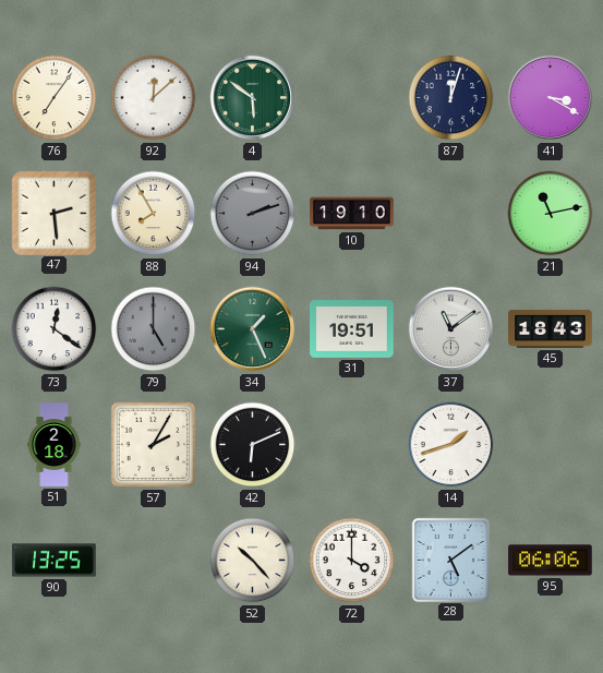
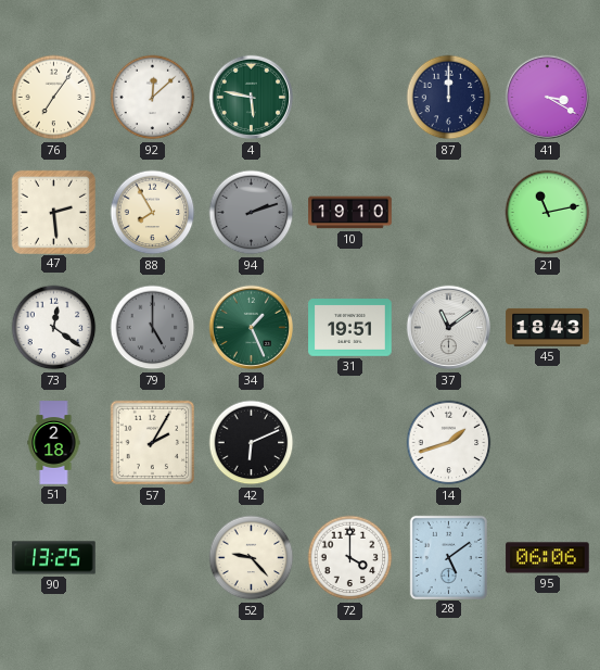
4: 5:51 -> 5:47 (252, 98)
87: 12:03 -> 12:00 (449, 98)
52: 10:23 -> 9:23 (252, 558)
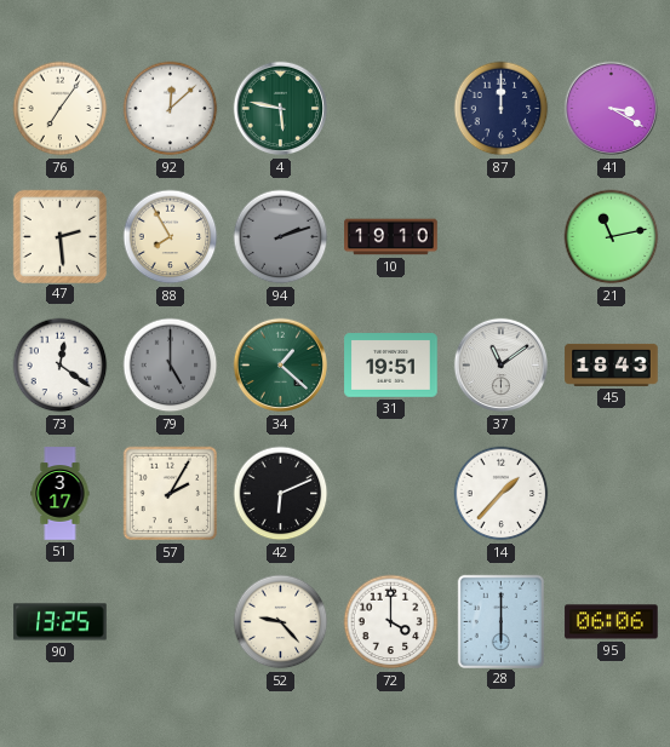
34: 1:26 -> 1:22 (281, 366)
51: 2:18 -> 3:17 (61, 494)
14: 1:42 -> 1:37 (502, 494)
28: 5:09 -> 6:00 (500, 621)
